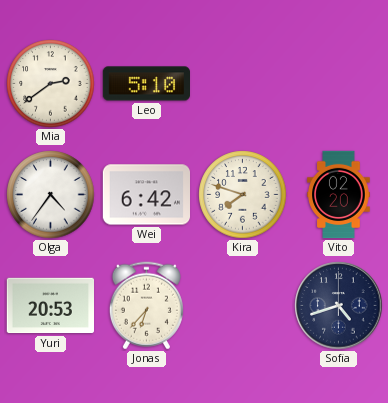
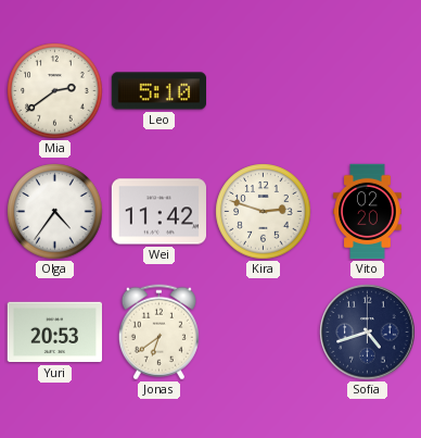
Wei: 6:42 -> 11:42 (160, 212)
Kira: 7:48 -> 2:48 (264, 212)
Jonas: 6:37 -> 6:39 (158, 333)
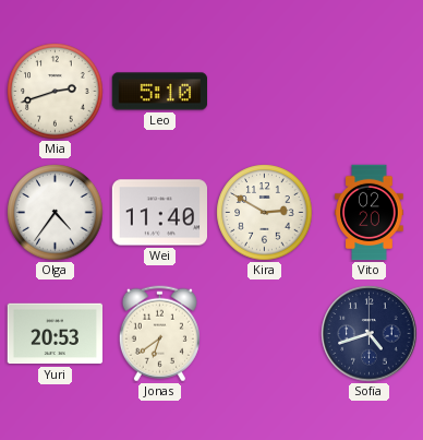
Mia: 2:39 -> 2:42 (56, 92)
Wei: 11:42 -> 11:40 (160, 213)
Kira: 2:48 -> 2:50 (265, 213)
